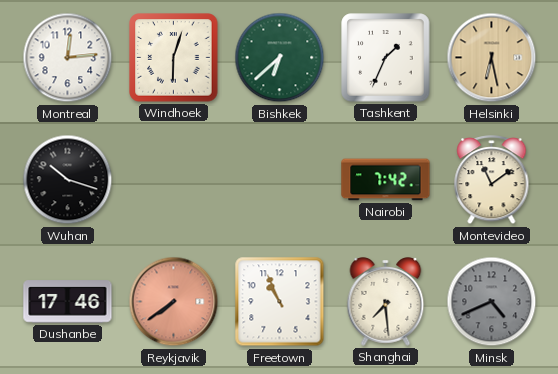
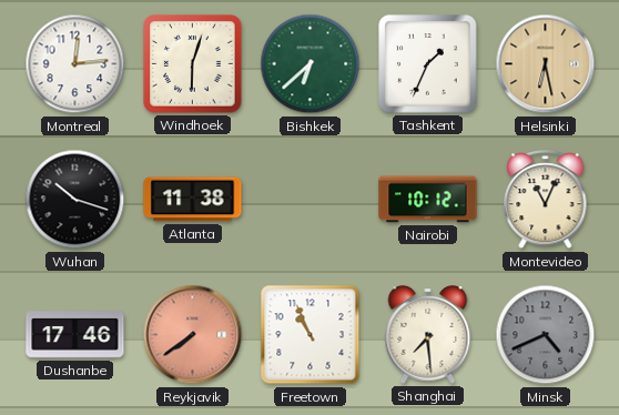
Atlanta: none -> 11:38 (193, 200)
Nairobi: 7:42 -> 10:12 (428, 200)
Montevideo: 11:09 -> 11:04 (546, 200)
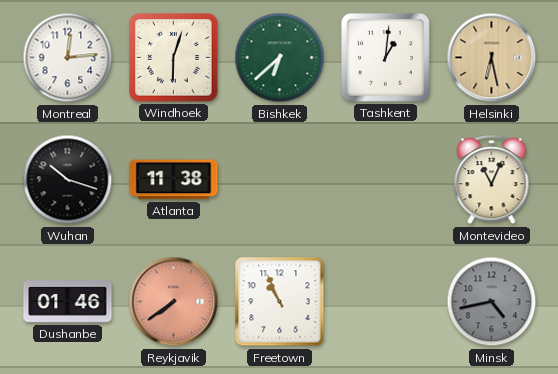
Tashkent: 1:34 -> 1:01 (386, 58)
Nairobi: 10:12 -> none (428, 200)
Dushanbe: 17:46 -> 01:46 (68, 302)
Shanghai: 7:29 -> none (428, 335)
Minsk: 4:41 -> 4:43 (492, 302)
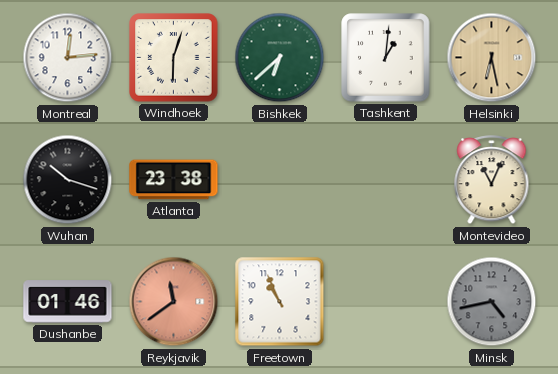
Atlanta: 11:38 -> 23:38 (174, 180)
Reykjavik: 7:39 -> 11:39 (174, 302)
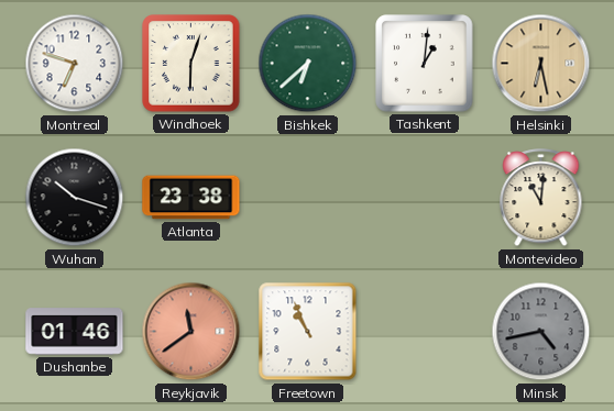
Montreal: 12:14 -> 6:48 (75, 64)
Montevideo: 11:04 -> 11:01 (541, 198)
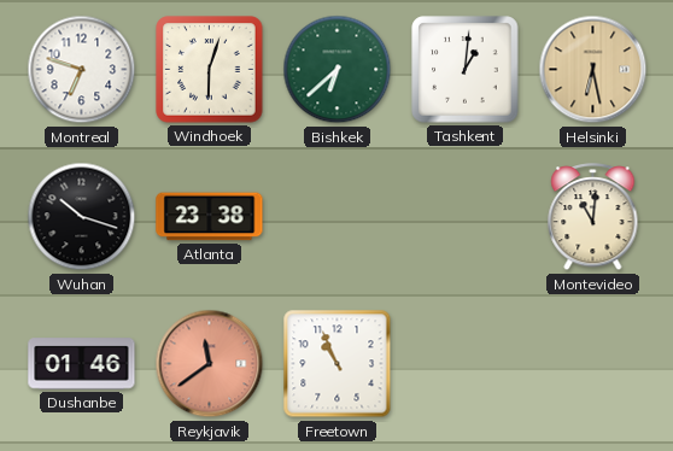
Minsk: 4:43 -> none (541, 332)
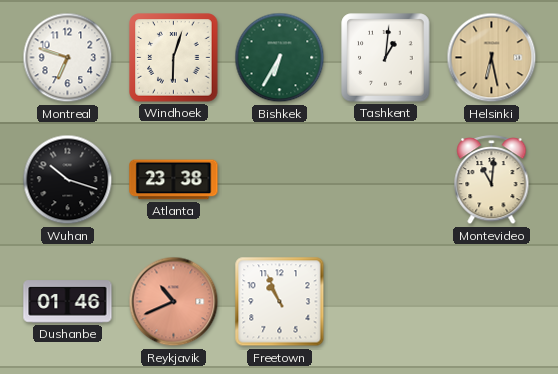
Bishkek: 6:38 -> 6:35 (280, 58)
Reykjavik: 11:39 -> 10:41 (174, 302)
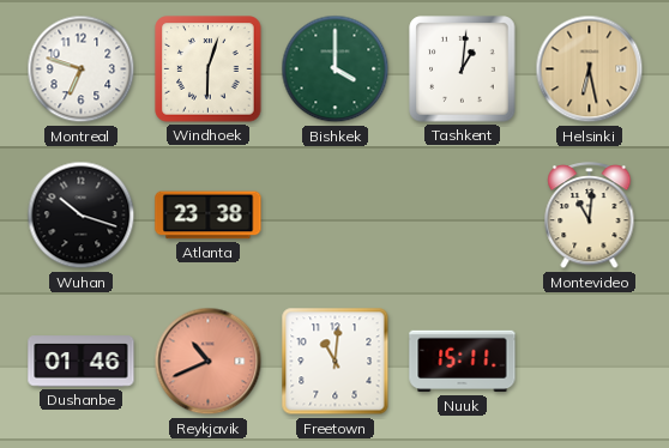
Bishkek: 6:35 -> 4:00 (336, 69)
Freetown: 10:56 -> 11:01 (336, 362)
Nuuk: none -> 15:11 (463, 362)
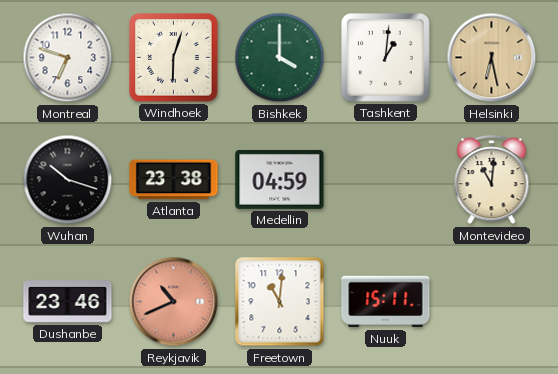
Medellin: none -> 04:59 (280, 179)
Dushanbe: 01:46 -> 23:46 (68, 302)
